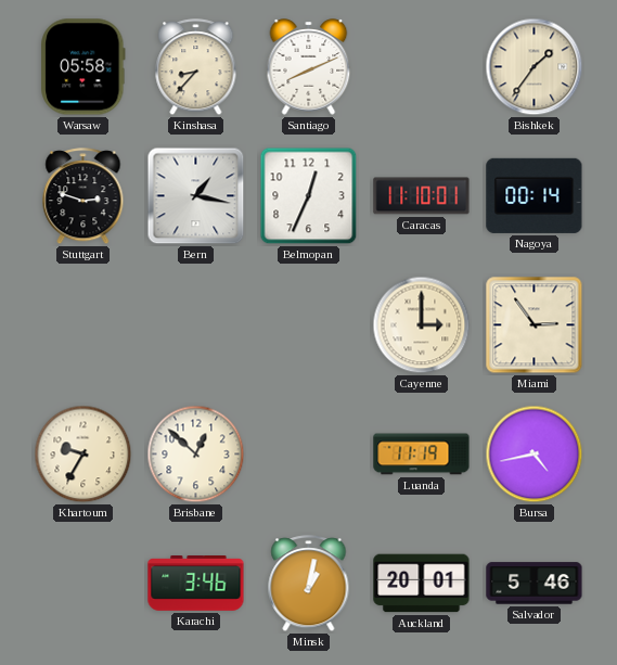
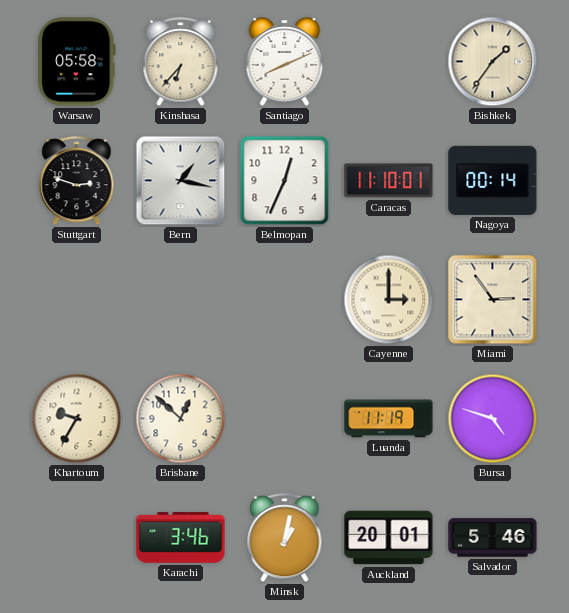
Kinshasa: 8:37 -> 6:37 (181, 62)
Bursa: 4:43 -> 4:48 (493, 419)
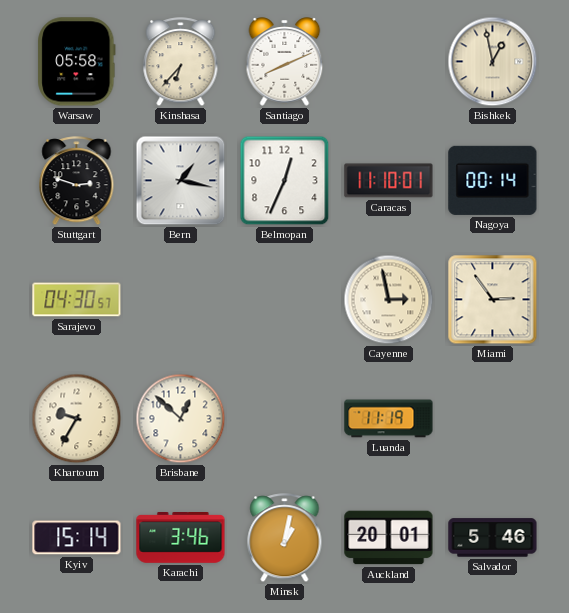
Bishkek: 1:36 -> 12:58 (493, 62)
Sarajevo: none -> 04:30 (77, 300)
Cayenne: 3:00 -> 2:58 (389, 300)
Bursa: 4:48 -> none (493, 419)
Kyiv: none -> 15:14 (77, 538)
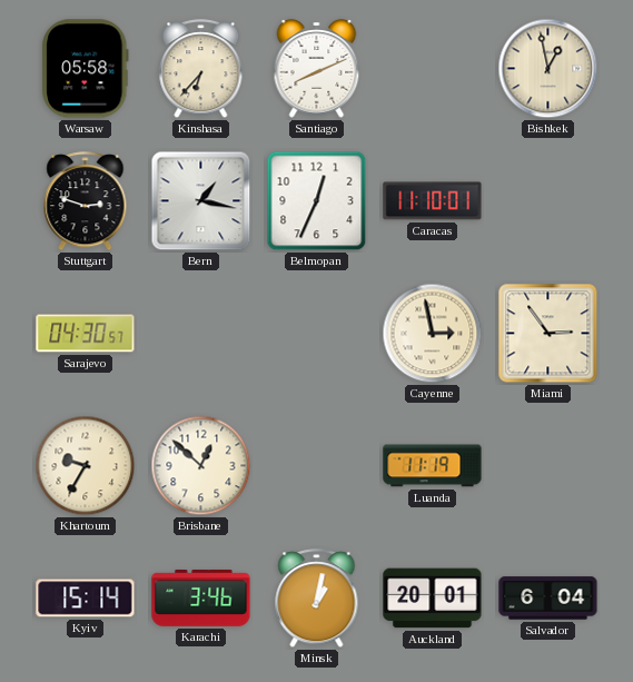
Nagoya: 00:14 -> none (493, 180)
Salvador: 5:46 -> 6:04 (548, 599)
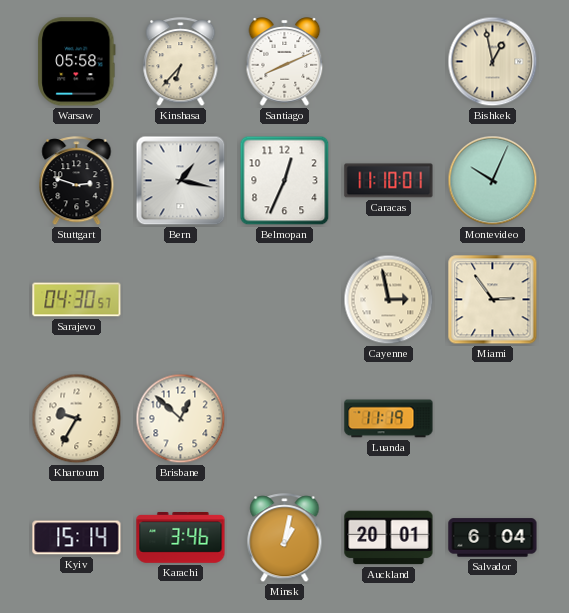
Montevideo: none -> 10:04 (493, 181)
